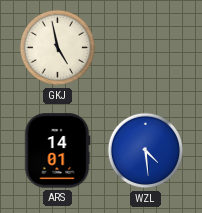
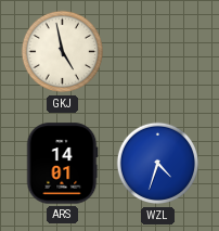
WZL: 4:29 -> 4:33 (158, 164)
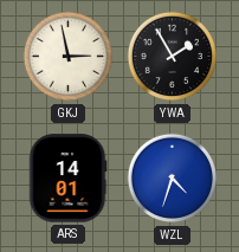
GKJ: 4:58 -> 2:58 (69, 57)
YWA: none -> 1:55 (173, 57)
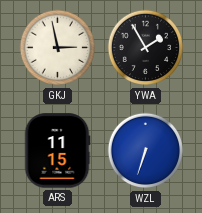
ARS: 14:01 -> 11:15 (57, 151)
WZL: 4:33 -> 6:33 (146, 151)
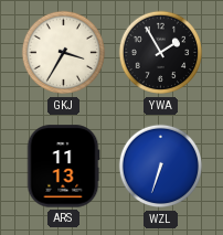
GKJ: 2:58 -> 3:35 (64, 53)
ARS: 11:15 -> 11:13 (63, 167)
